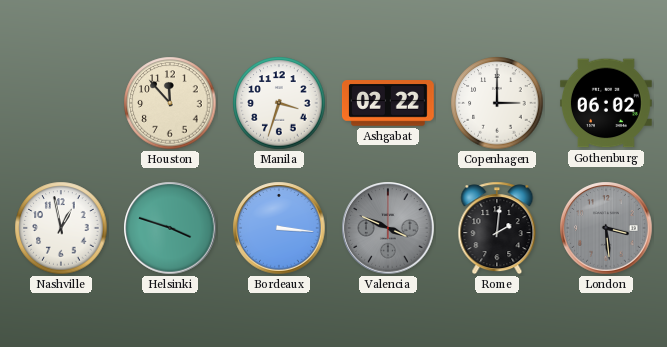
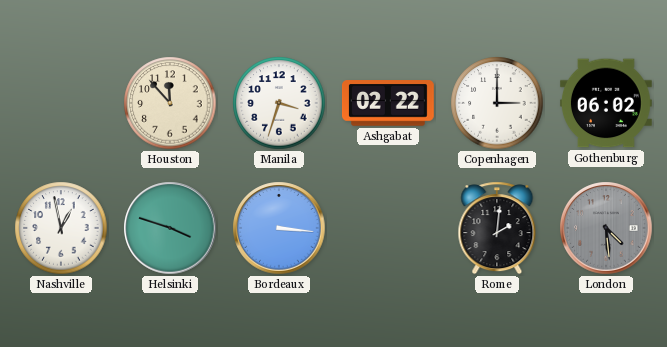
Valencia: 3:49 -> none (388, 228)
London: 3:29 -> 4:29 (606, 228)
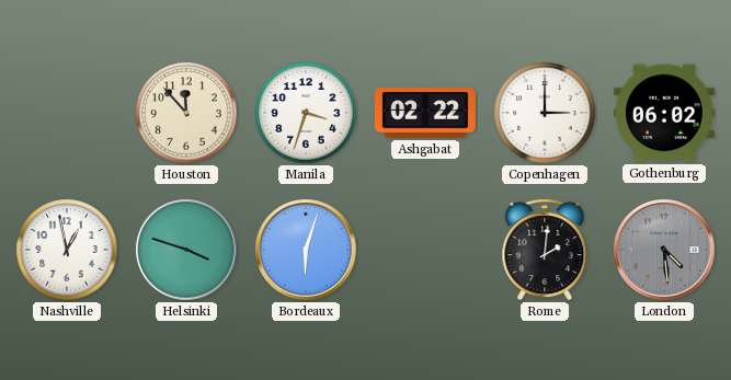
Bordeaux: 3:16 -> 6:03 (306, 250)
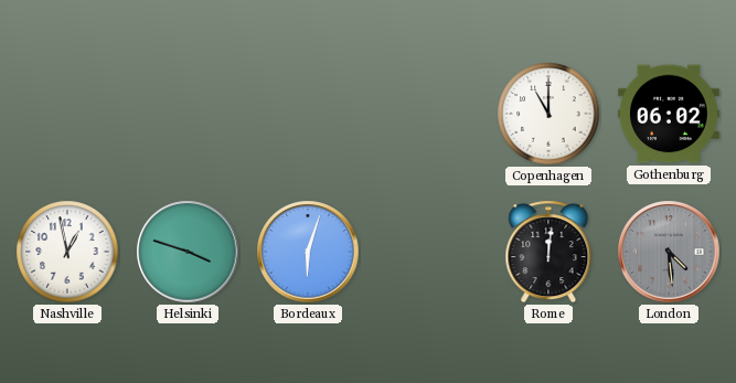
Houston: 11:53 -> none (186, 113)
Manila: 3:33 -> none (306, 113)
Ashgabat: 02:22 -> none (425, 113)
Copenhagen: 3:00 -> 11:00 (548, 114)
Rome: 2:01 -> 12:01 (548, 252)
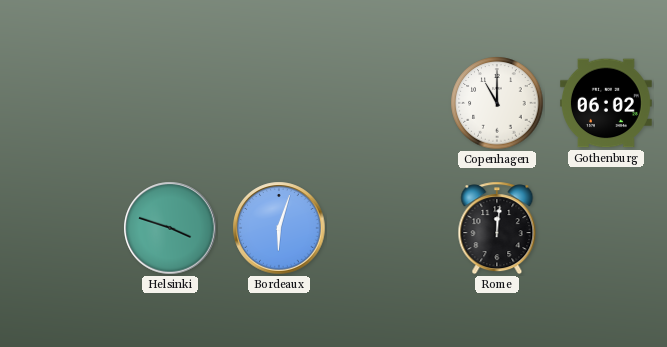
Nashville: 12:58 -> none (67, 252)
London: 4:29 -> none (669, 252)
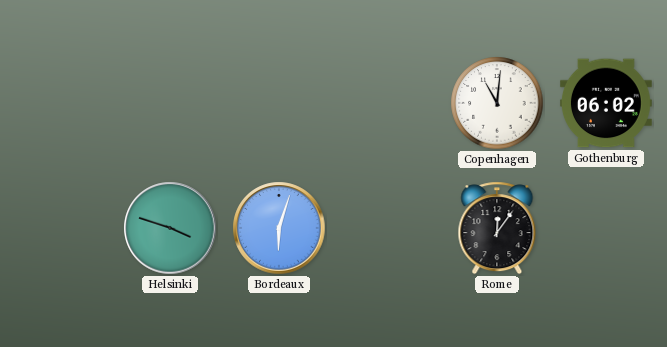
Copenhagen: 11:00 -> 11:01 (497, 103)
Rome: 12:01 -> 12:06 (497, 228)
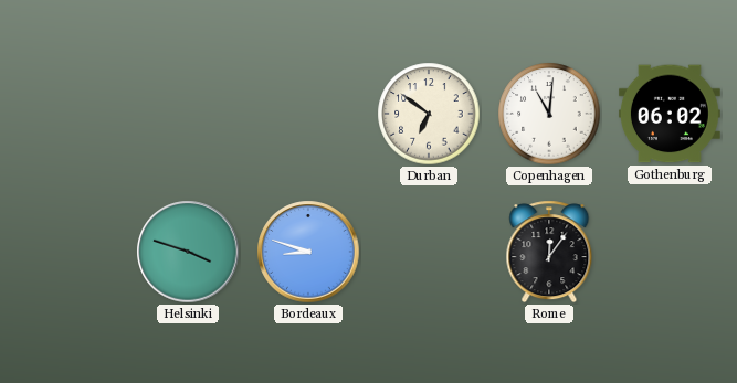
Durban: none -> 6:51 (429, 114)
Bordeaux: 6:03 -> 8:48 (308, 252)
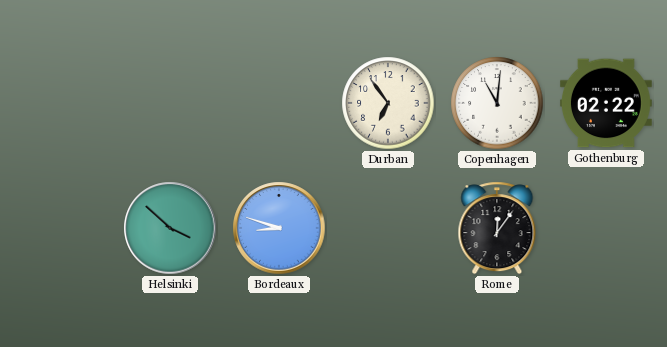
Durban: 6:51 -> 6:54 (388, 103)
Gothenburg: 06:02 -> 02:22 (606, 103)
Helsinki: 3:48 -> 3:52 (170, 228)
